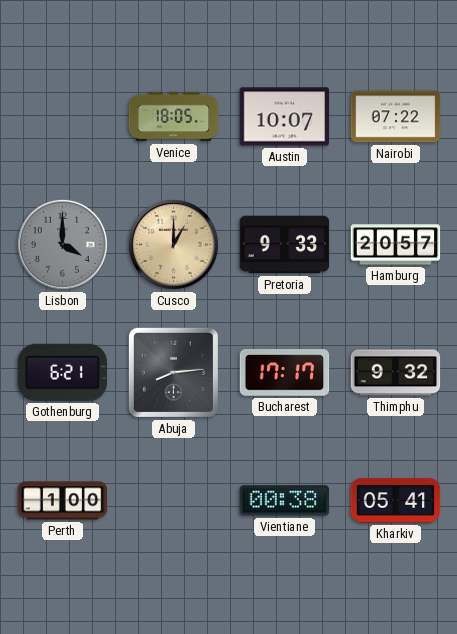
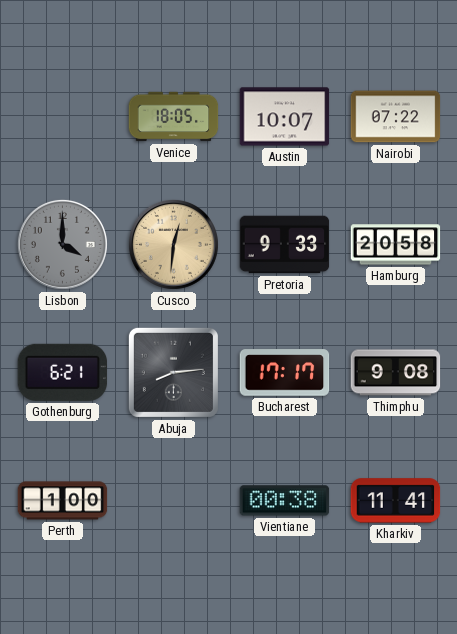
Cusco: 1:00 -> 12:31 (173, 244)
Hamburg: 20:57 -> 20:58 (396, 245)
Thimphu: 9:32 -> 9:08 (396, 373)
Kharkiv: 05:41 -> 11:41 (396, 501)
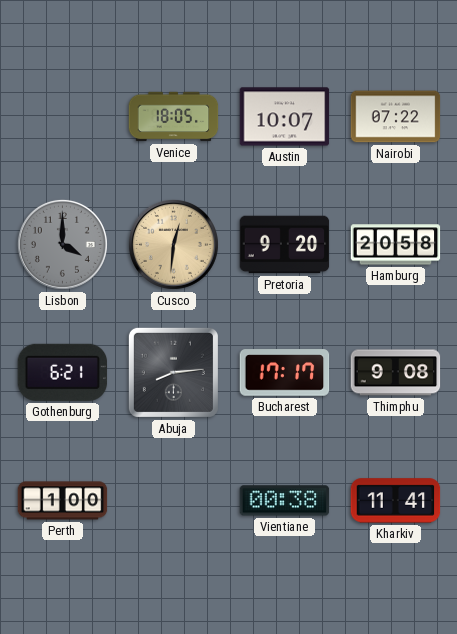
Pretoria: 9:33 -> 9:20 (285, 245)
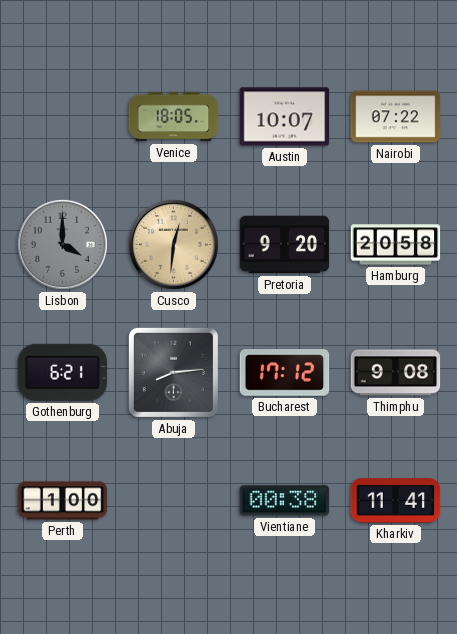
Bucharest: 17:17 -> 17:12 (285, 373)
